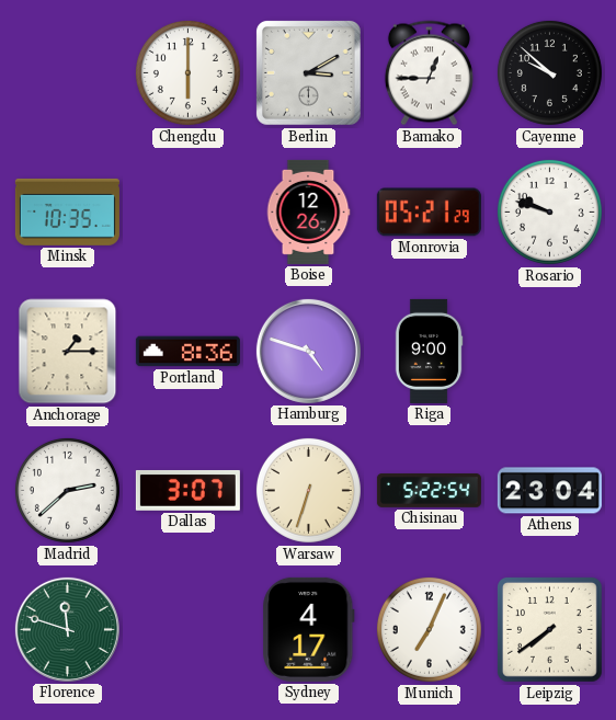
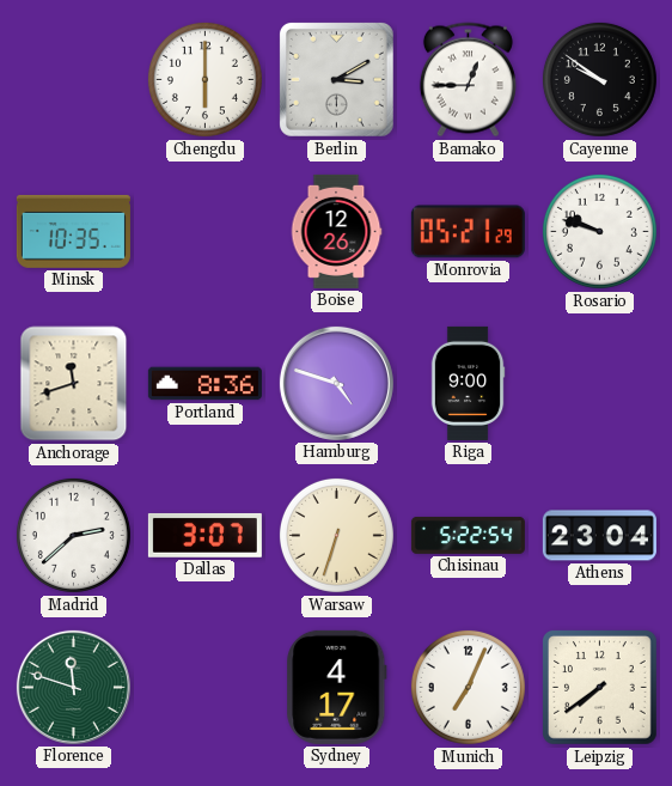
Cayenne: 9:52 -> 9:51 (599, 79)
Anchorage: 1:15 -> 11:42 (74, 384)
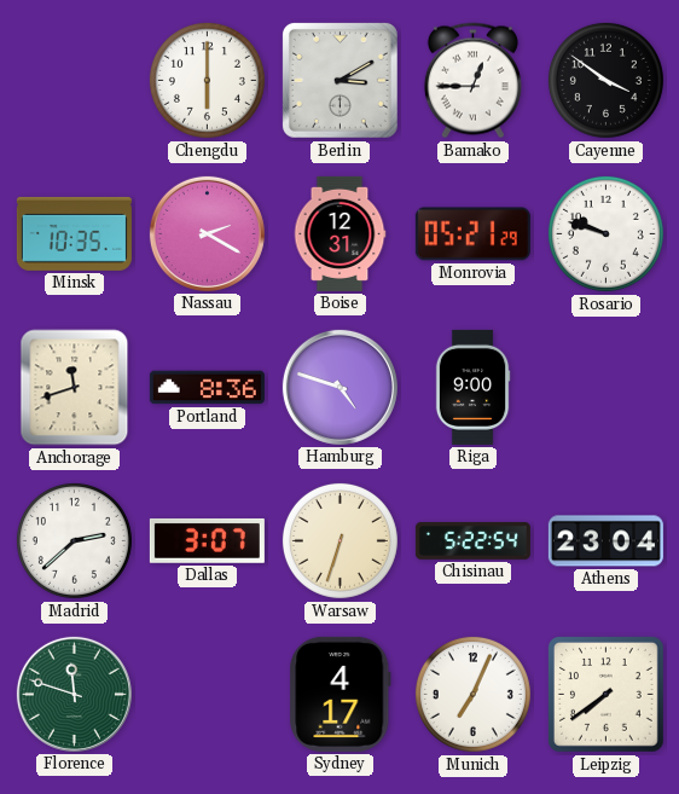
Cayenne: 9:51 -> 3:51 (605, 80)
Nassau: none -> 2:20 (207, 233)
Boise: 12:26 -> 12:31 (339, 233)
